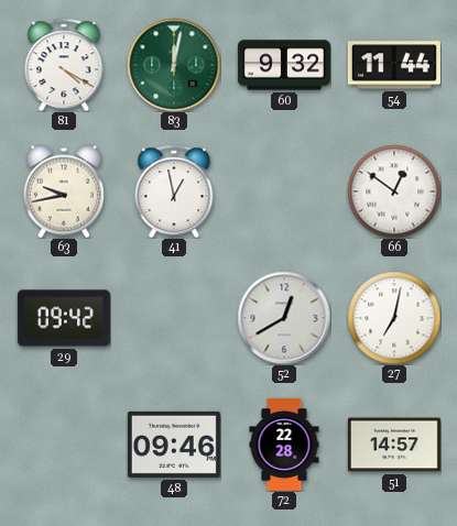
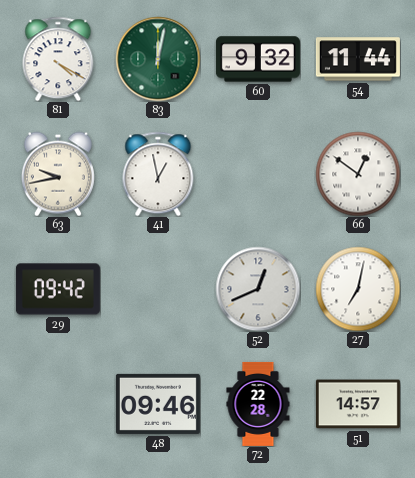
52: 12:40 -> 12:41 (258, 289)
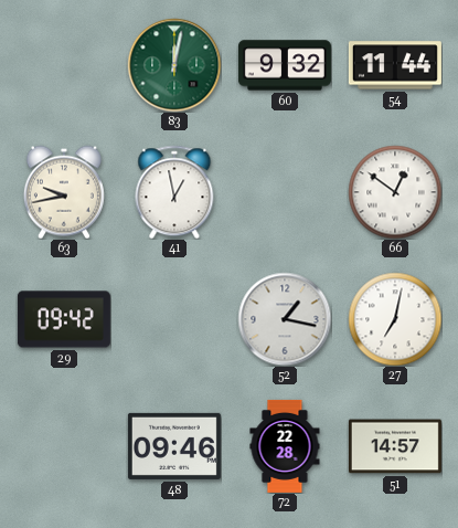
81: 4:20 -> none (58, 59)
52: 12:41 -> 1:17 (285, 319)
